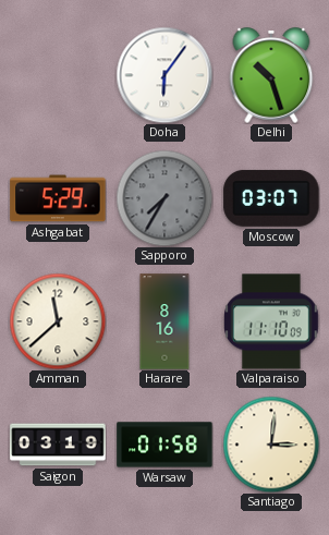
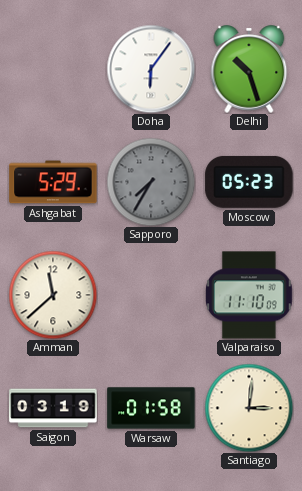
Moscow: 03:07 -> 05:23 (249, 182)
Harare: 8:16 -> none (164, 321)
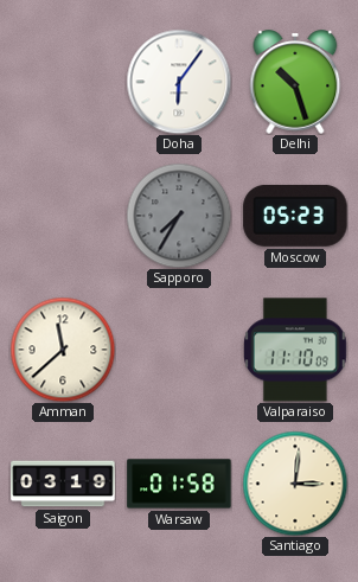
Ashgabat: 5:29 -> none (53, 182)
